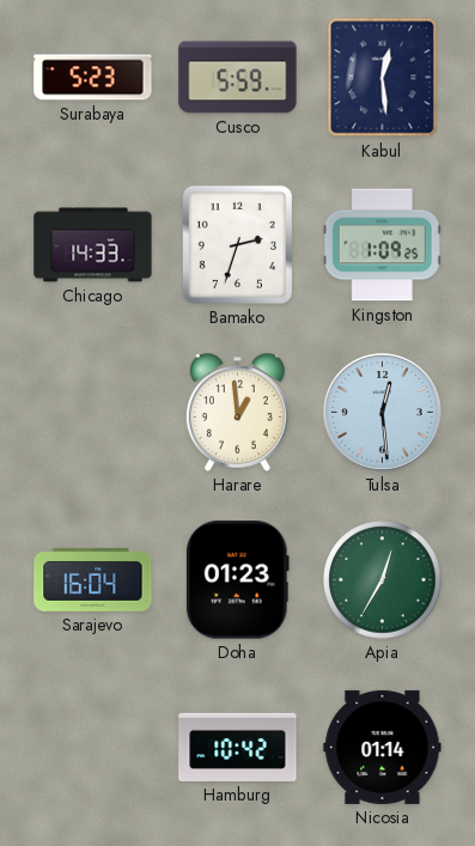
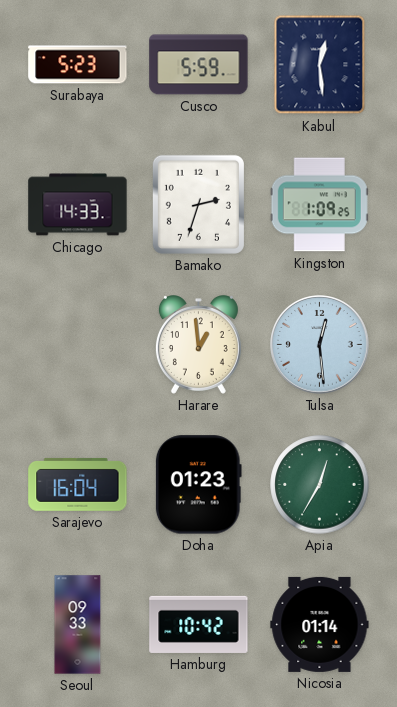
Seoul: none -> 09:33 (78, 625)
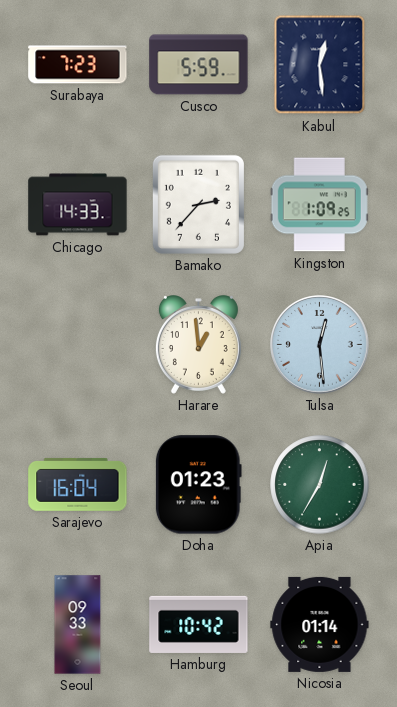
Surabaya: 5:23 -> 7:23 (78, 65)
Bamako: 2:33 -> 2:37 (198, 204)
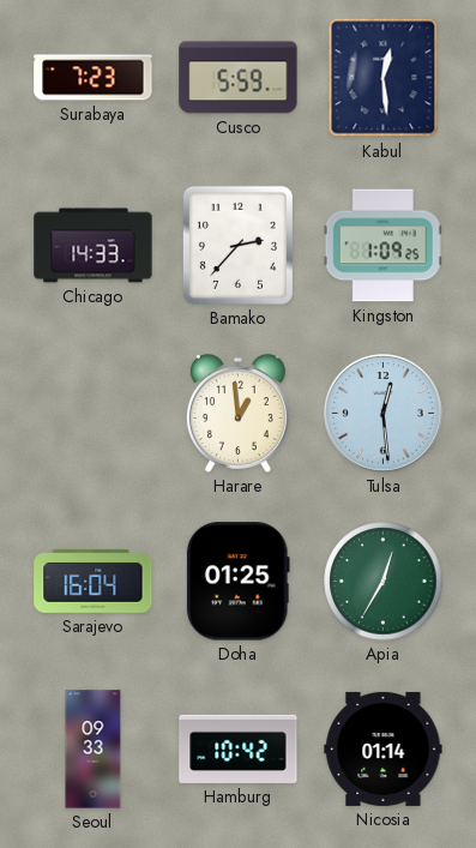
Doha: 01:23 -> 01:25 (237, 582)
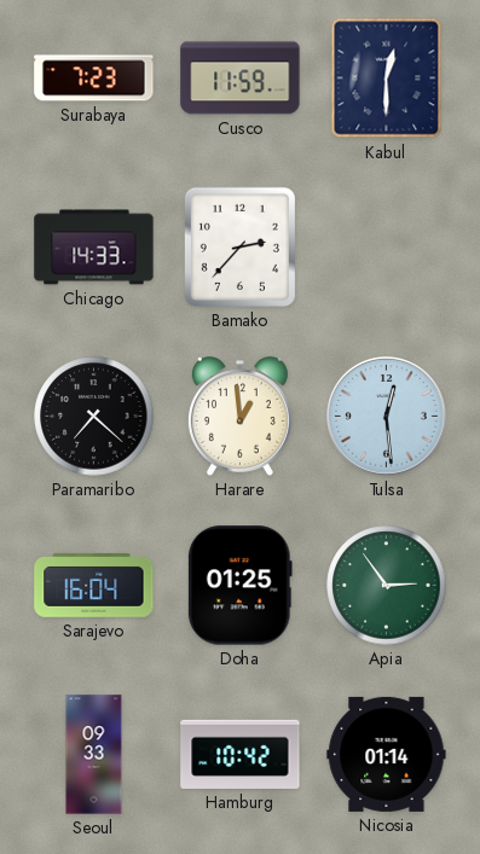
Cusco: 5:59 -> 11:59 (241, 79)
Kabul: 12:29 -> 12:30 (387, 79)
Kingston: 1:09 -> none (382, 246)
Paramaribo: none -> 7:22 (94, 417)
Apia: 12:35 -> 2:54 (387, 586)
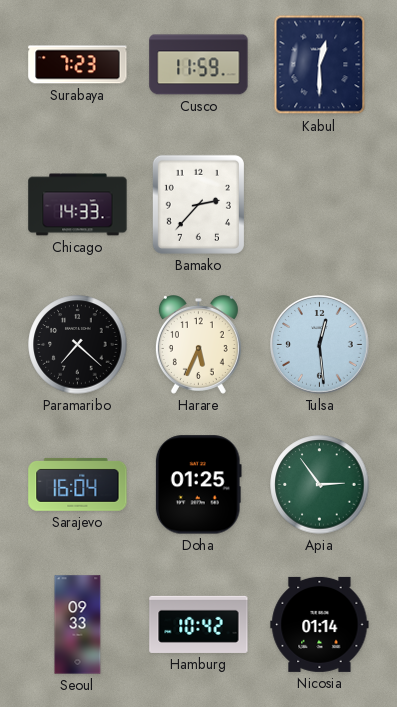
Harare: 12:59 -> 5:34 (198, 345)
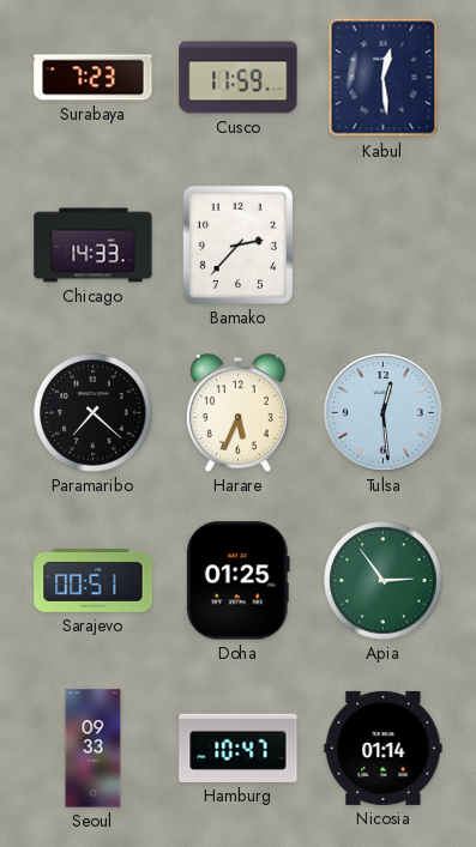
Kabul: 12:30 -> 12:29 (384, 78)
Sarajevo: 16:04 -> 00:51 (94, 580)
Hamburg: 10:42 -> 10:47 (239, 748)
